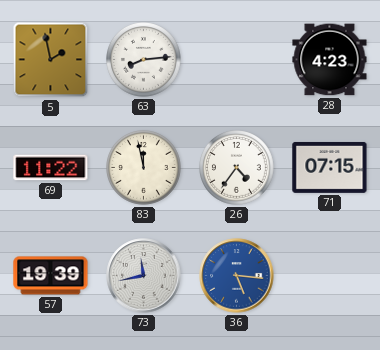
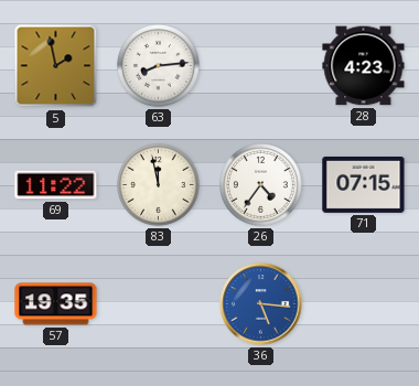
57: 19:39 -> 19:35 (56, 304)
73: 11:43 -> none (144, 276)
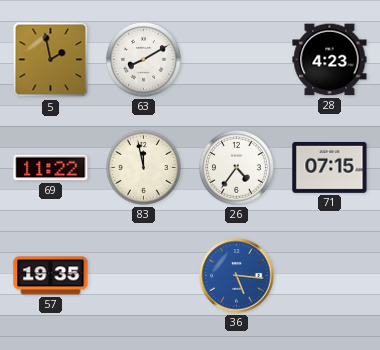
63: 8:14 -> 8:10 (144, 60)
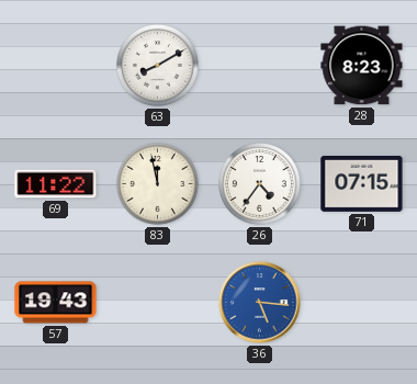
5: 1:58 -> none (51, 60)
28: 4:23 -> 8:23 (362, 66)
57: 19:35 -> 19:43 (56, 303)
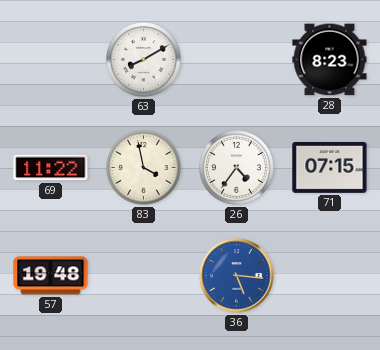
83: 11:58 -> 3:58 (144, 168)
57: 19:43 -> 19:48 (51, 276)
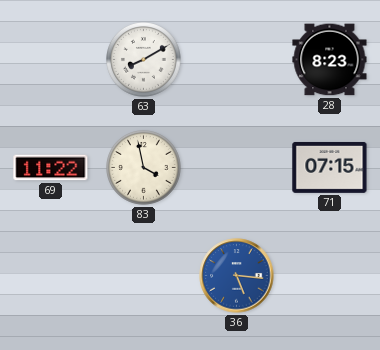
26: 4:36 -> none (237, 168)
57: 19:48 -> none (51, 276)
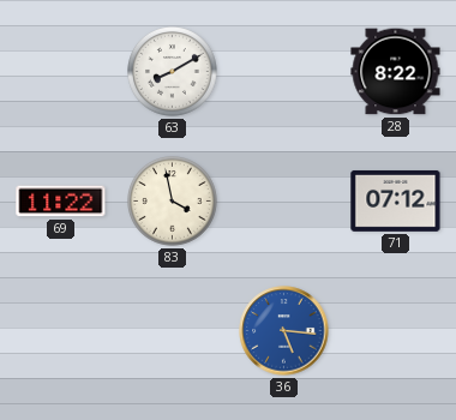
28: 8:23 -> 8:22 (396, 72)
71: 07:15 -> 07:12 (396, 200)
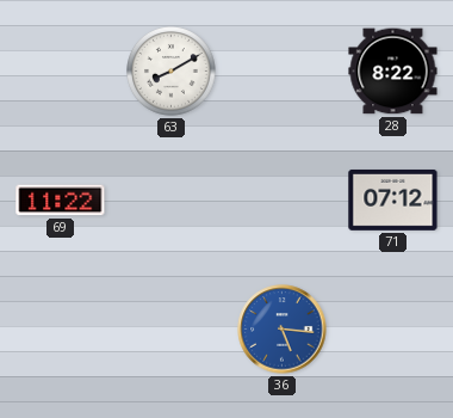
83: 3:58 -> none (173, 202)
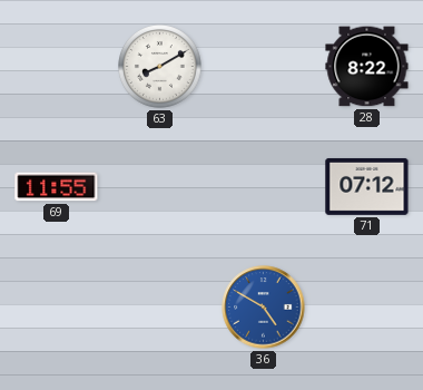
69: 11:22 -> 11:55 (57, 187)
36: 5:16 -> 4:50 (264, 308)
